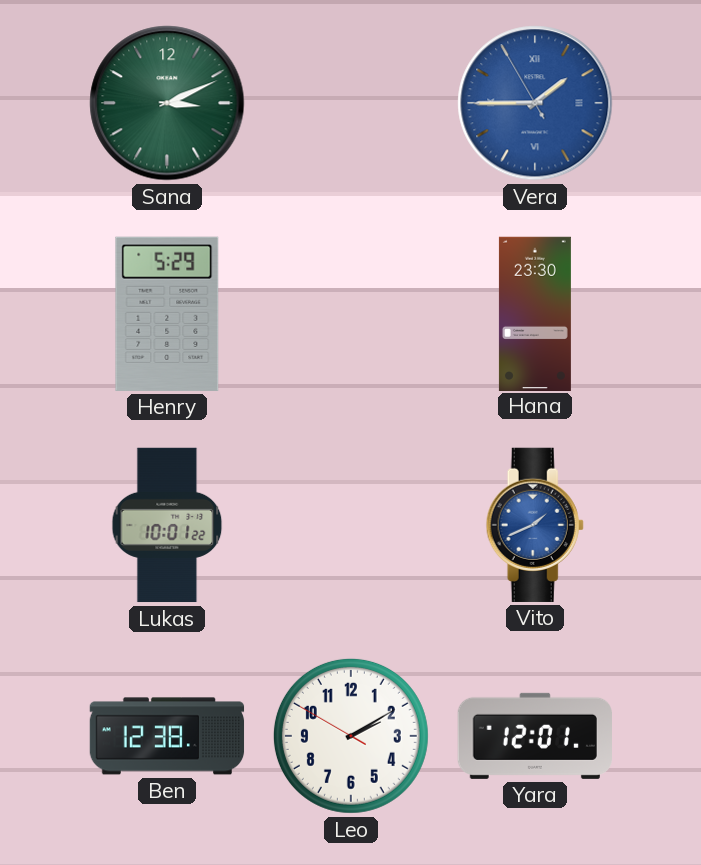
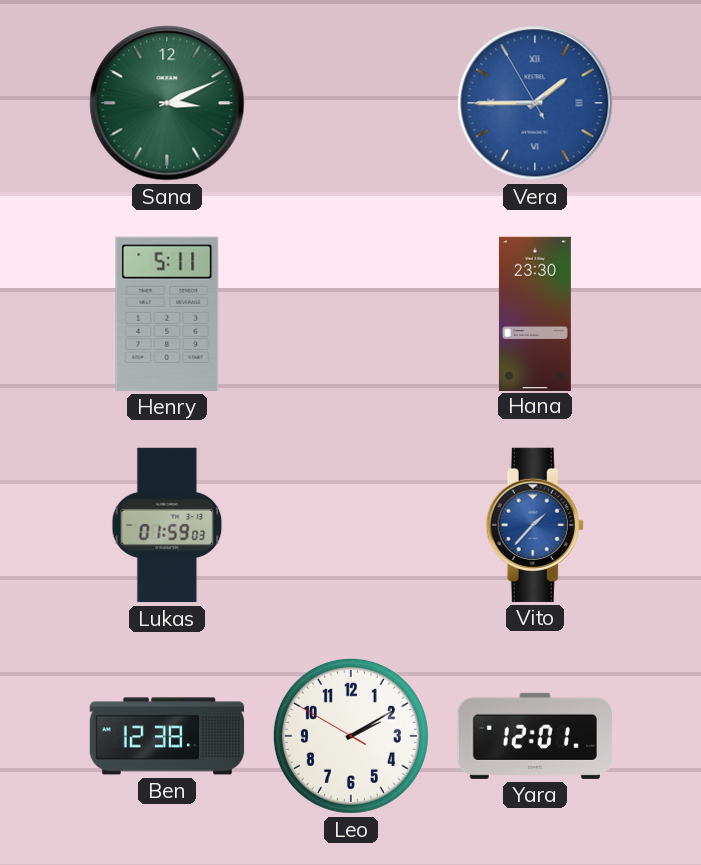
Henry: 5:29 -> 5:11 (167, 314)
Lukas: 10:01 -> 01:59 (167, 525)
Vito: 1:41 -> 1:37 (535, 525)
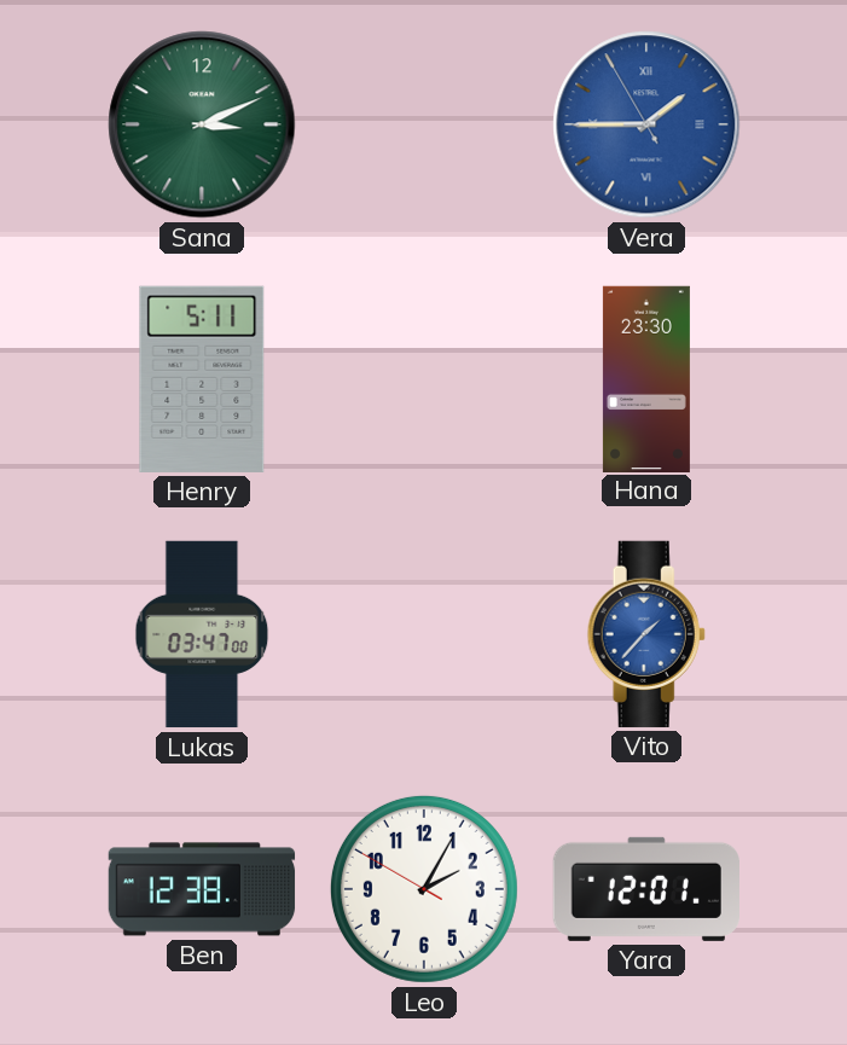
Lukas: 01:59 -> 03:47 (202, 634)
Leo: 2:09 -> 2:04 (424, 889)
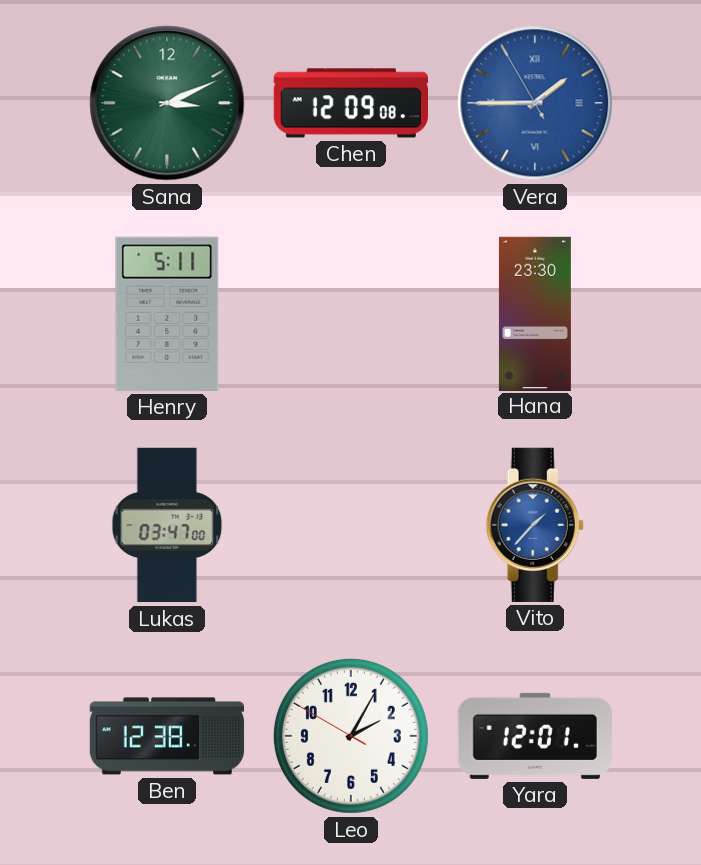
Chen: none -> 12:09 (350, 103)
